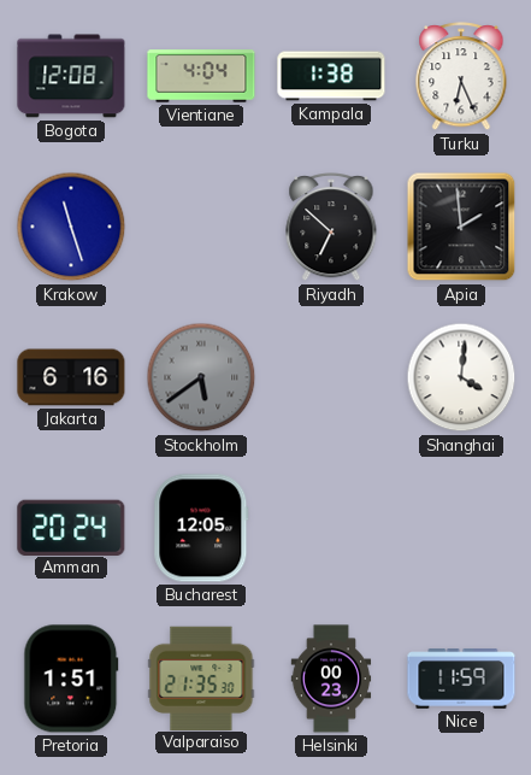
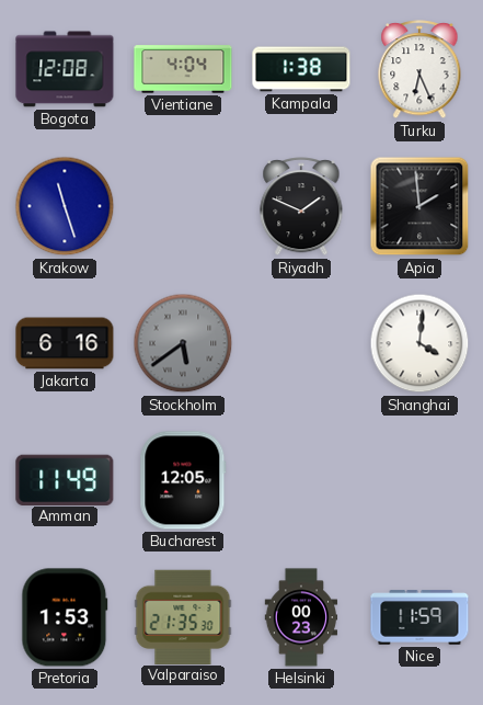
Riyadh: 6:52 -> 1:49 (301, 207)
Amman: 20:24 -> 11:49 (65, 479)
Pretoria: 1:51 -> 1:53 (65, 617)
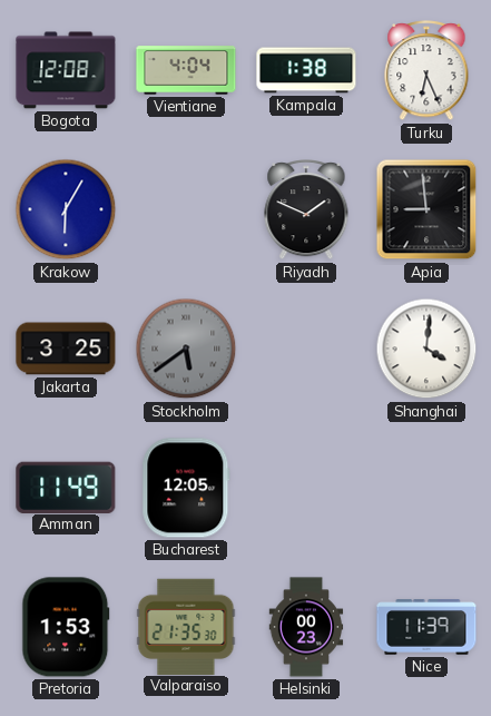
Krakow: 11:27 -> 6:05 (66, 209)
Apia: 1:59 -> 8:59 (426, 209)
Jakarta: 6:16 -> 3:25 (66, 349)
Nice: 11:59 -> 11:39 (426, 627)
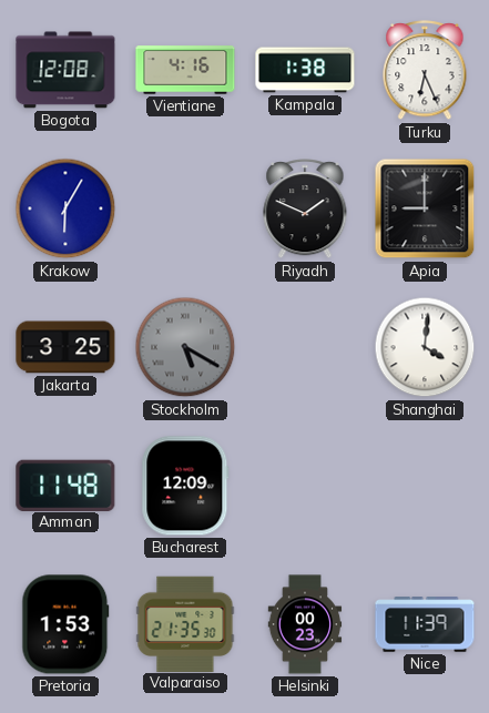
Vientiane: 4:04 -> 4:16 (185, 70)
Apia: 8:59 -> 9:00 (425, 208)
Stockholm: 5:39 -> 5:20 (185, 347)
Amman: 11:49 -> 11:48 (65, 485)
Bucharest: 12:05 -> 12:09 (185, 486)
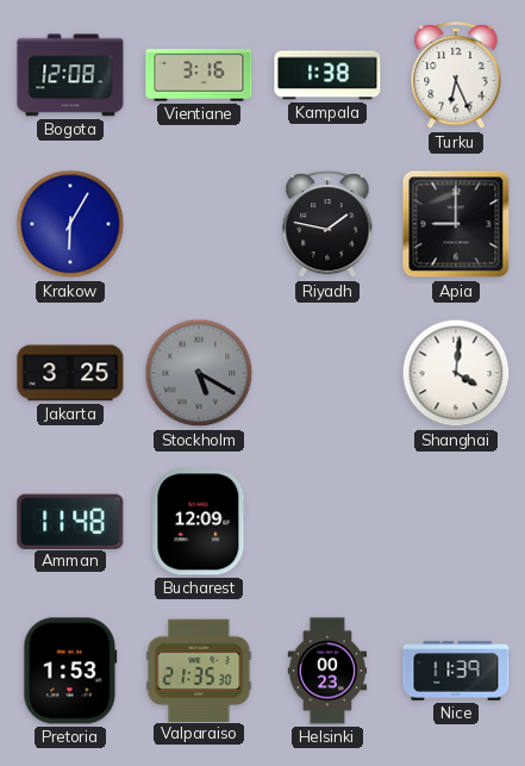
Vientiane: 4:16 -> 3:16 (199, 75)
Riyadh: 1:49 -> 1:47 (327, 225)
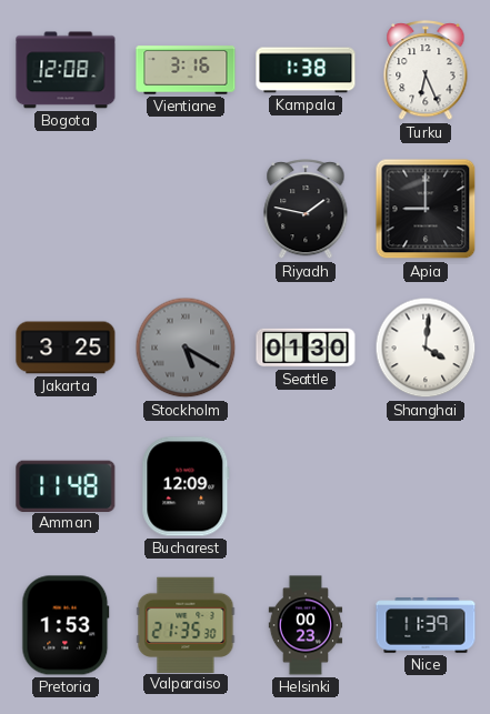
Krakow: 6:05 -> none (70, 224)
Seattle: none -> 01:30 (306, 348)
